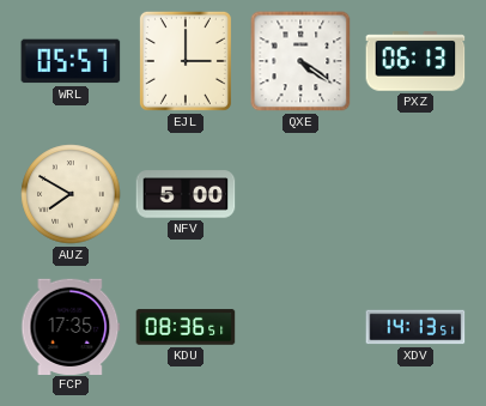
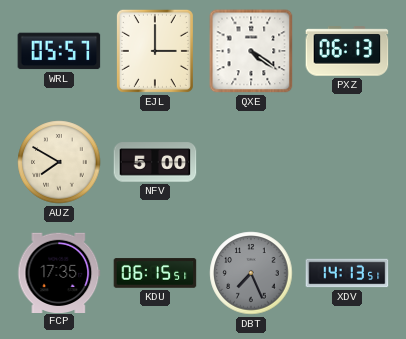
KDU: 08:36 -> 06:15 (155, 273)
DBT: none -> 7:26 (251, 273)
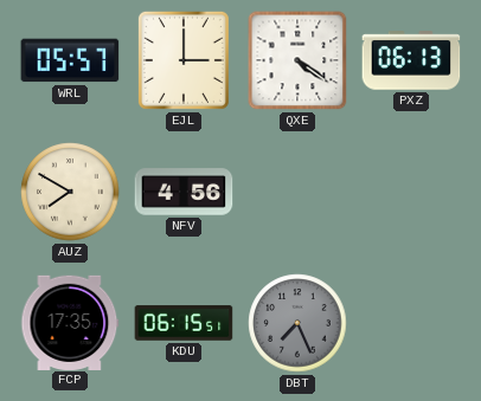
NFV: 5:00 -> 4:56 (184, 192)
XDV: 14:13 -> none (347, 273)
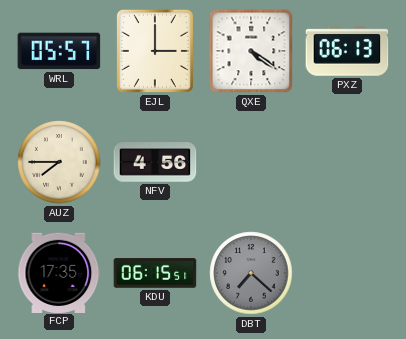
AUZ: 7:50 -> 7:45 (59, 162)
DBT: 7:26 -> 7:22 (251, 273)
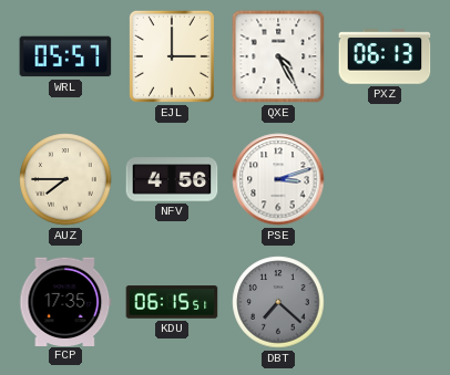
QXE: 4:21 -> 4:25 (278, 56)
PSE: none -> 3:12 (278, 179)
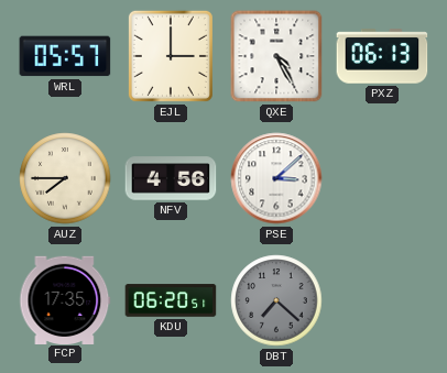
PSE: 3:12 -> 3:08 (276, 178)
KDU: 06:15 -> 06:20 (171, 300)
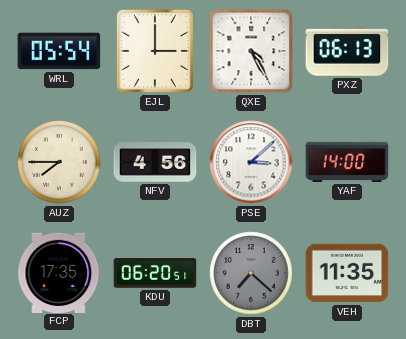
WRL: 05:57 -> 05:54 (59, 51)
YAF: none -> 14:00 (347, 162)
VEH: none -> 11:35 (347, 273)
